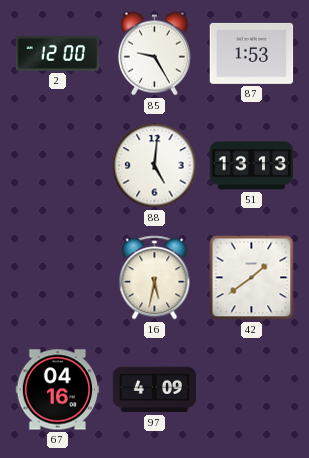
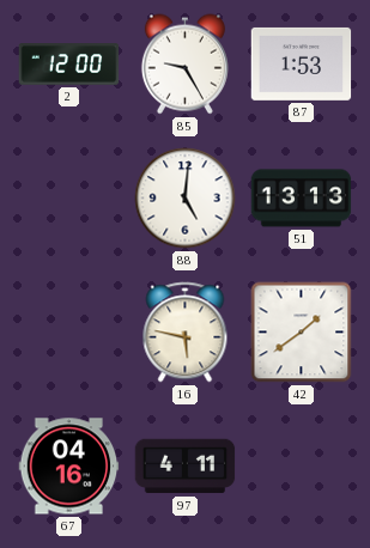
16: 5:32 -> 5:47 (186, 333)
97: 4:09 -> 4:11 (186, 467)
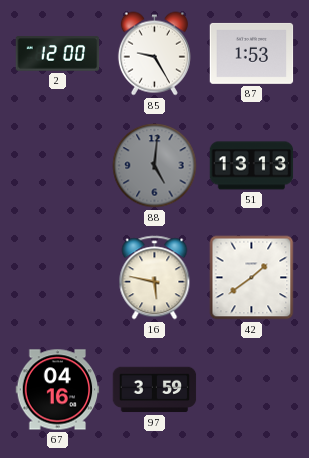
88 dial: white -> grey (155, 166)
97: 4:11 -> 3:59 (155, 390)
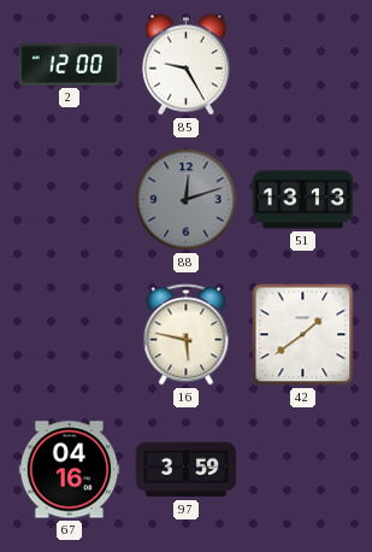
87: 1:53 -> none (252, 53)
88: 5:01 -> 12:12 (187, 200)
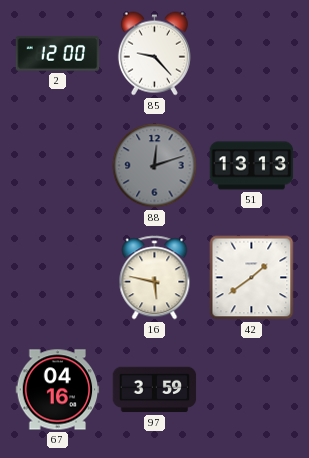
85: 9:25 -> 9:23 (154, 54)
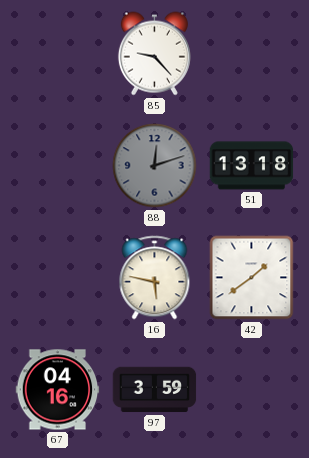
2: 12:00 -> none (58, 54)
51: 13:13 -> 13:18 (252, 166)
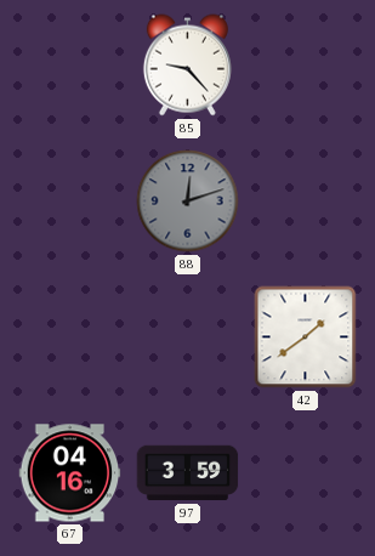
51: 13:18 -> none (252, 166)
16: 5:47 -> none (155, 278)
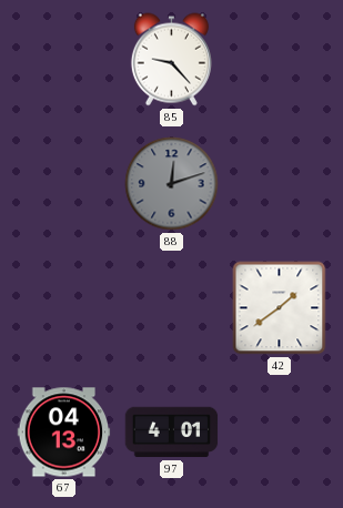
67: 04:16 -> 04:13 (64, 433)
97: 3:59 -> 4:01 (172, 433)
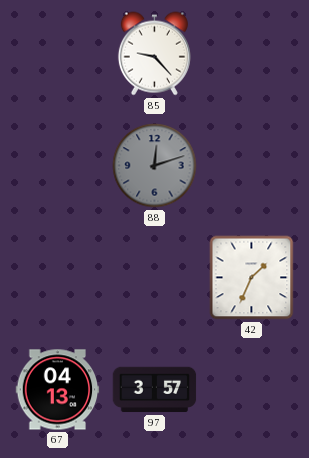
42: 1:39 -> 1:34 (252, 278)
97: 4:01 -> 3:57 (155, 390)
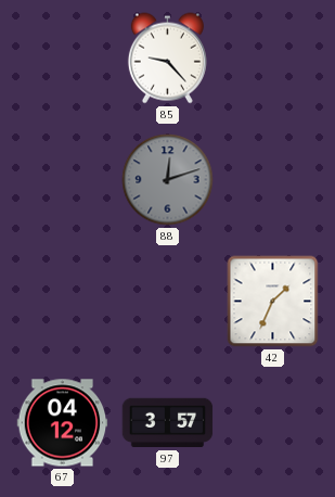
67: 04:13 -> 04:12 (63, 423)
